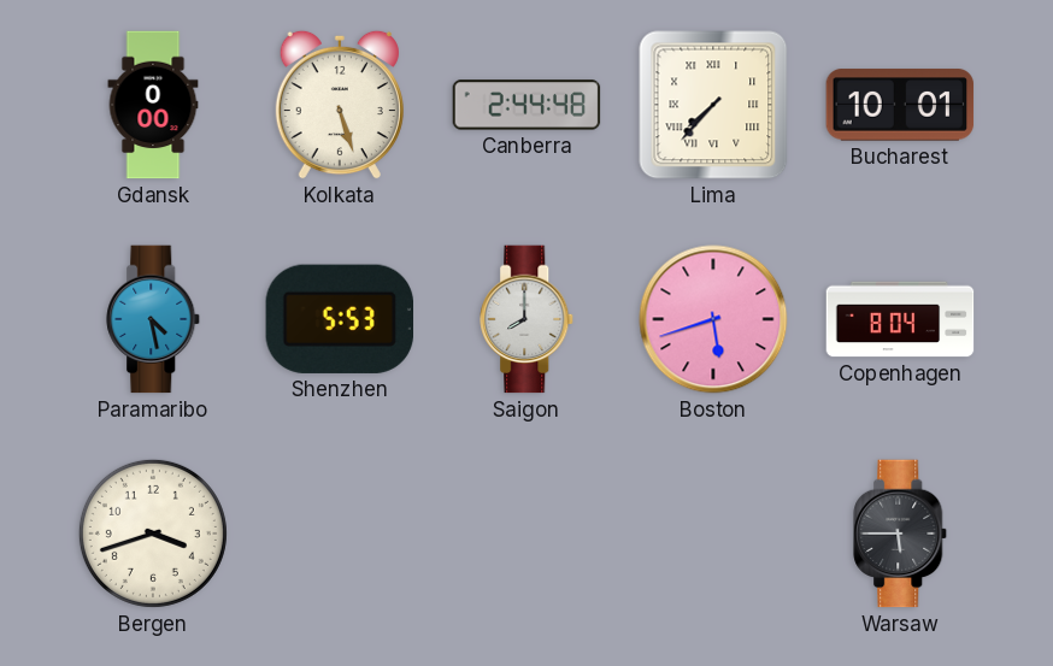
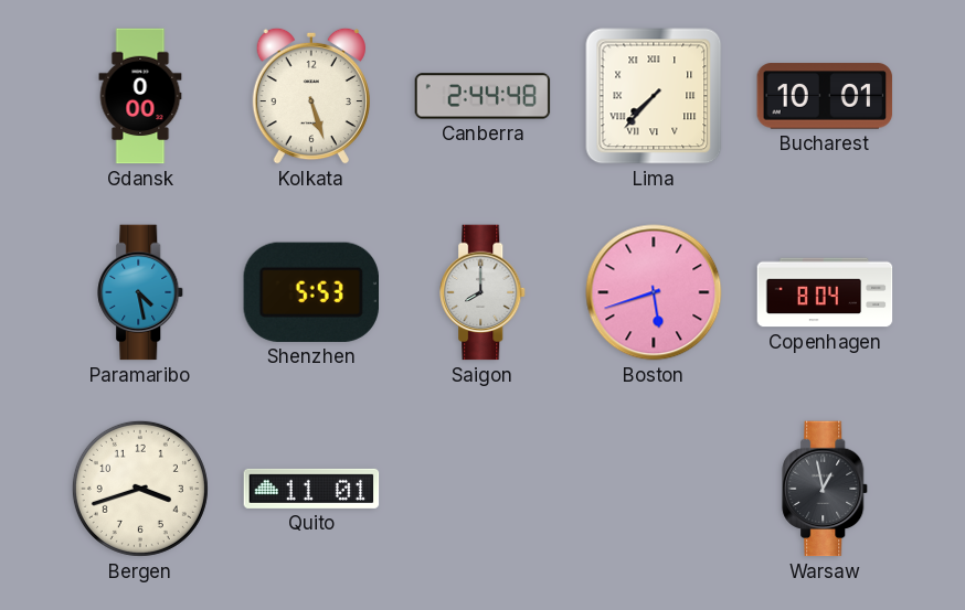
Quito: none -> 11:01 (311, 489)
Warsaw: 5:45 -> 12:58 (826, 489)
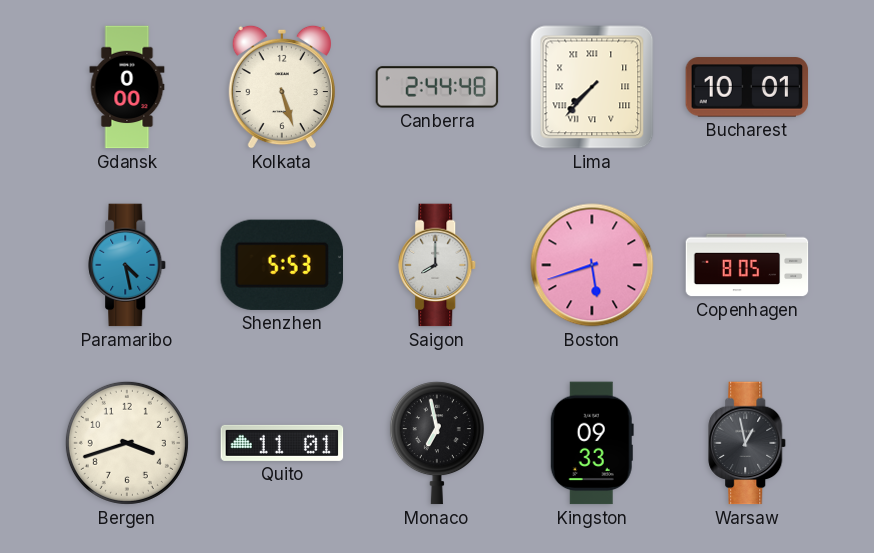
Copenhagen: 8:04 -> 8:05 (747, 265)
Monaco: none -> 6:58 (437, 443)
Kingston: none -> 09:33 (592, 443)
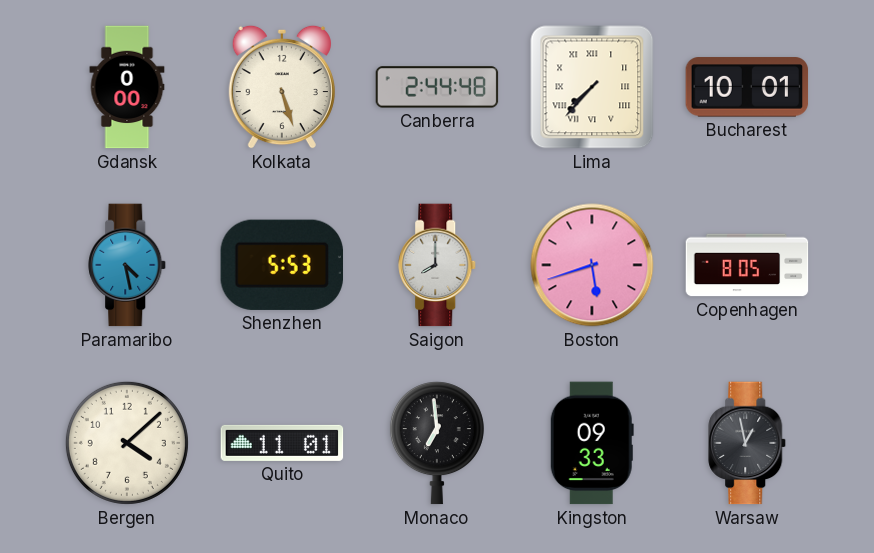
Bergen: 3:42 -> 4:08 (127, 443)
Monaco: 6:58 -> 6:59 (437, 443)
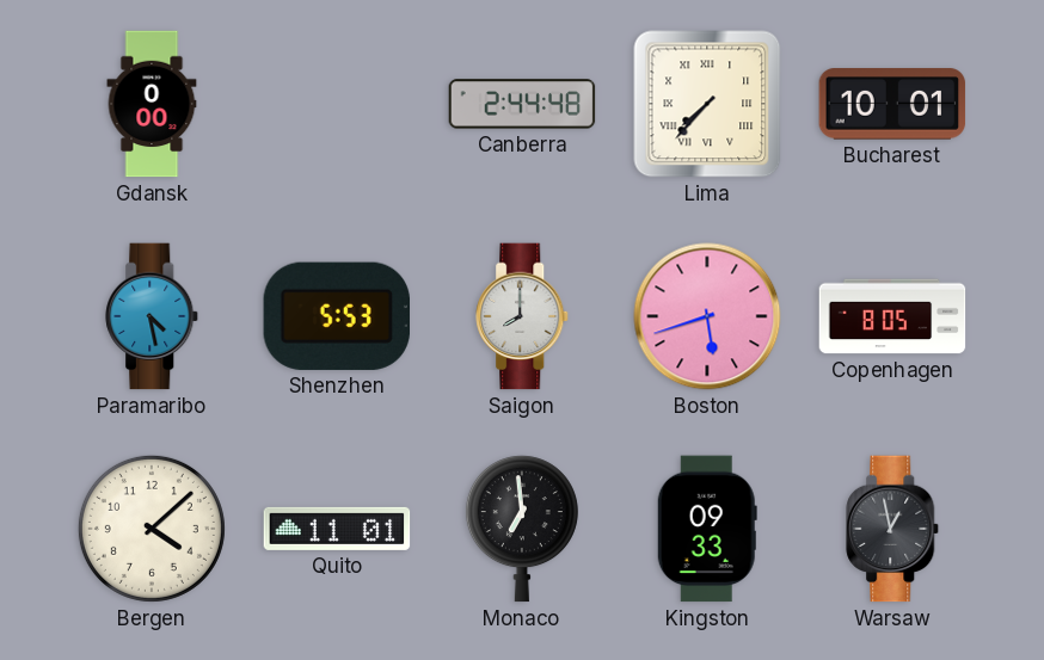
Kolkata: 5:27 -> none (282, 87)
